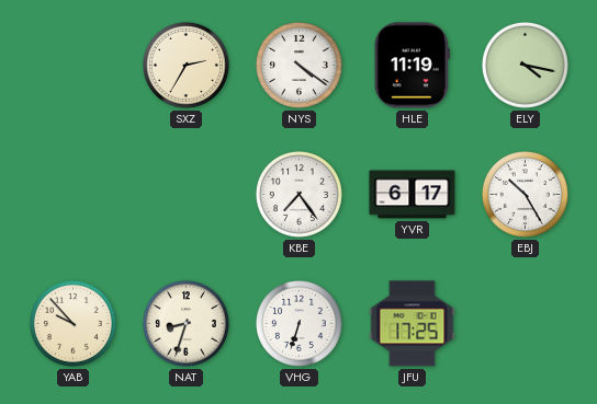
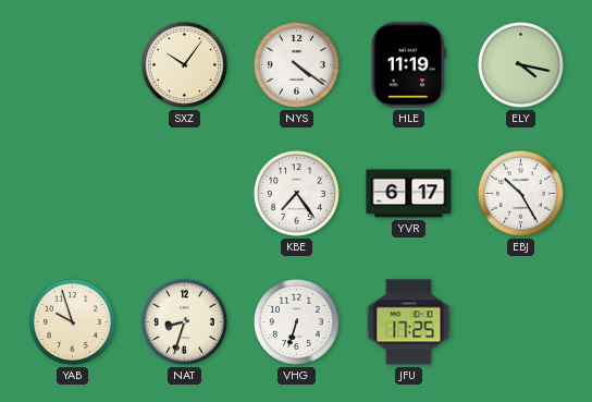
SXZ: 2:35 -> 10:06 (184, 64)
YAB: 9:53 -> 9:57 (72, 321)
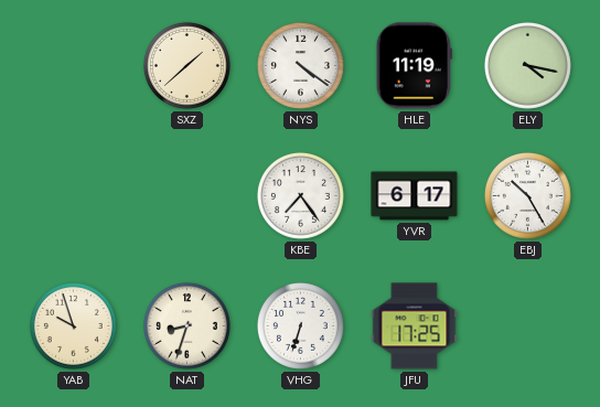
SXZ: 10:06 -> 1:38 (186, 65)
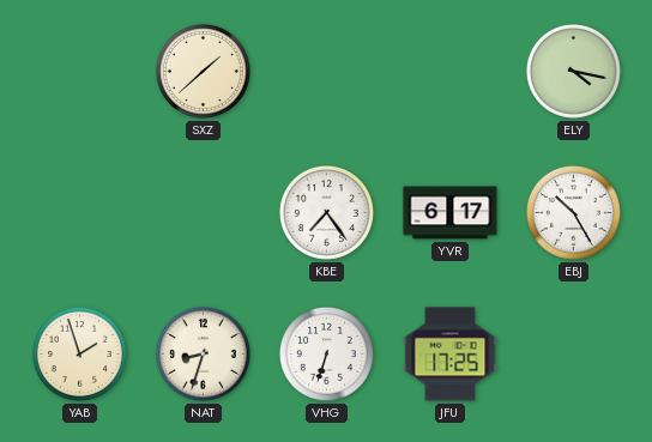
NYS: 4:21 -> none (300, 65)
HLE: 11:19 -> none (414, 66)
YAB: 9:57 -> 1:57 (79, 353)
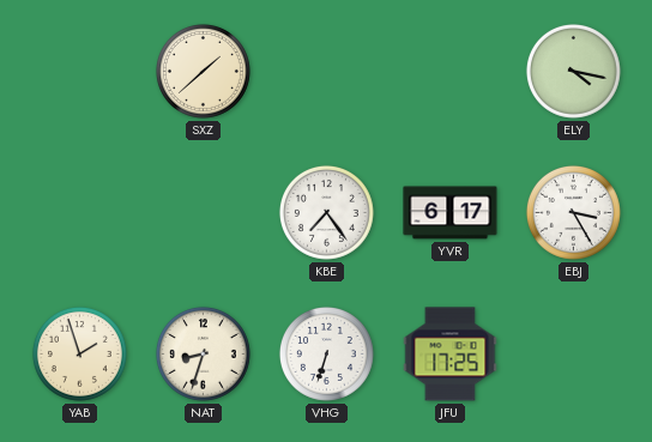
EBJ: 10:25 -> 3:25 (573, 212)
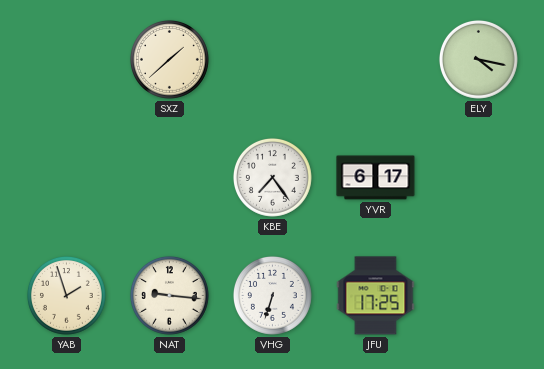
EBJ: 3:25 -> none (573, 212)
NAT: 8:33 -> 9:16 (169, 295)
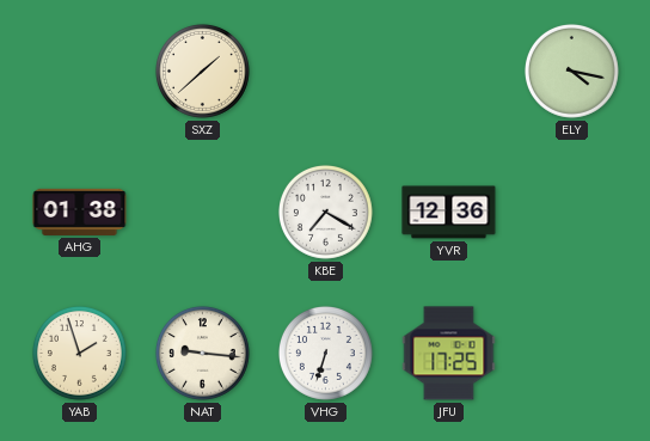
AHG: none -> 01:38 (80, 212)
KBE: 7:24 -> 7:20 (325, 212)
YVR: 6:17 -> 12:36 (449, 213)
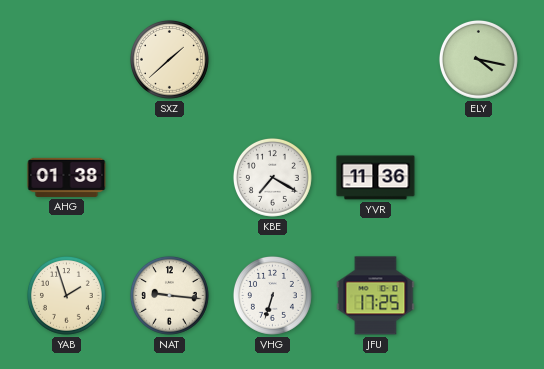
YVR: 12:36 -> 11:36 (376, 178)
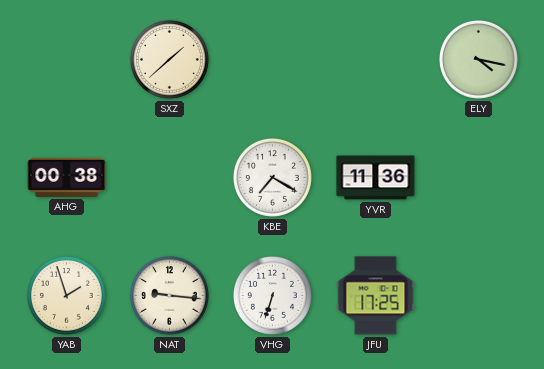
AHG: 01:38 -> 00:38 (67, 177)
